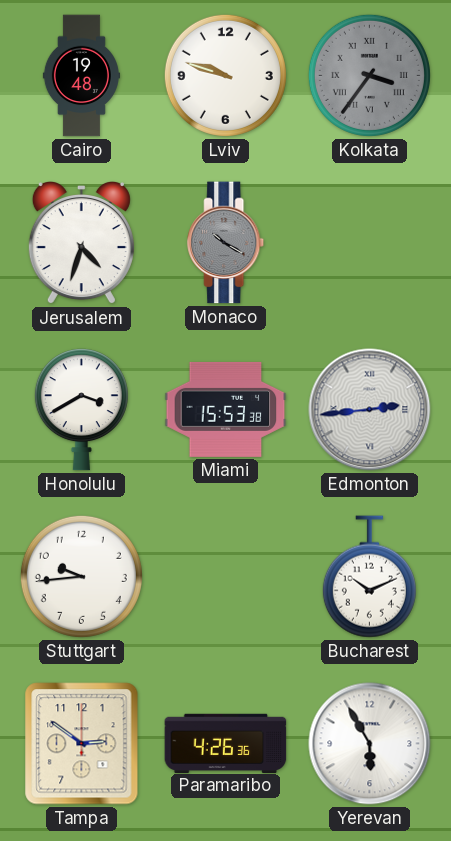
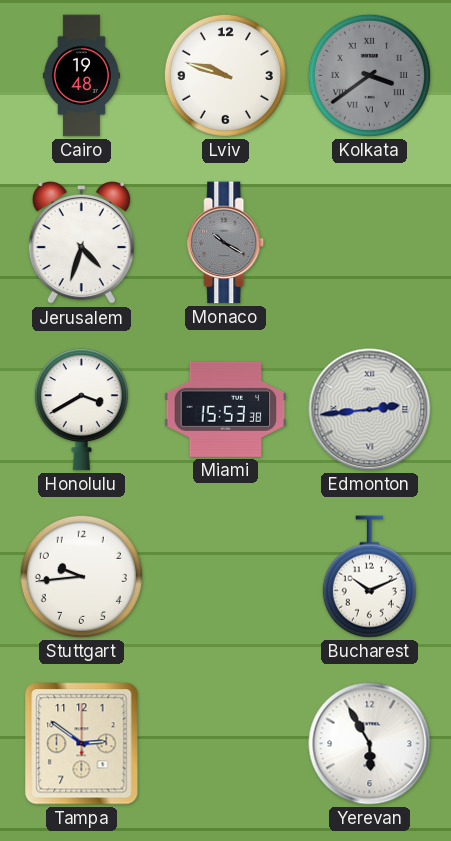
Kolkata: 3:36 -> 3:39 (369, 75)
Paramaribo: 4:26 -> none (226, 743)
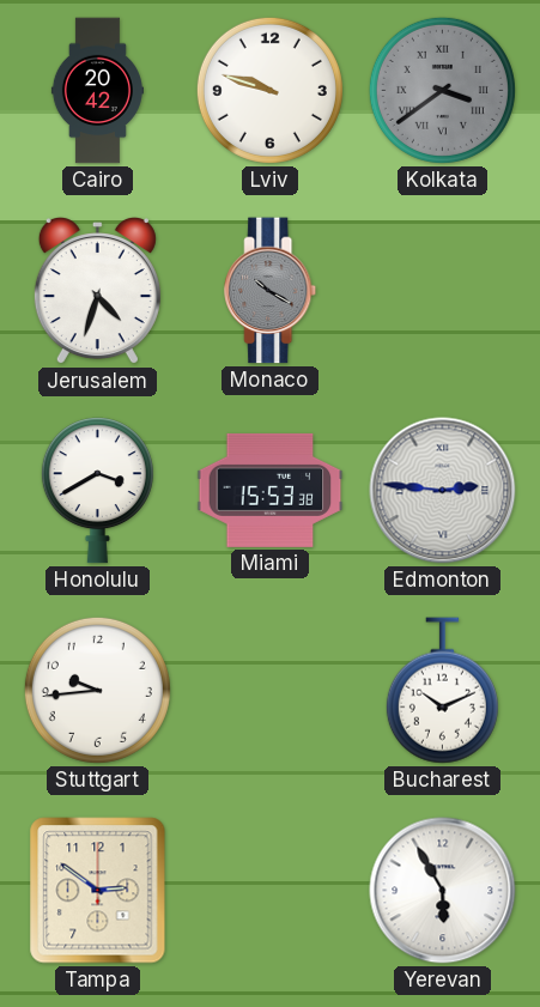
Cairo: 19:48 -> 20:42 (97, 91)
Edmonton: 2:44 -> 2:46 (443, 491)
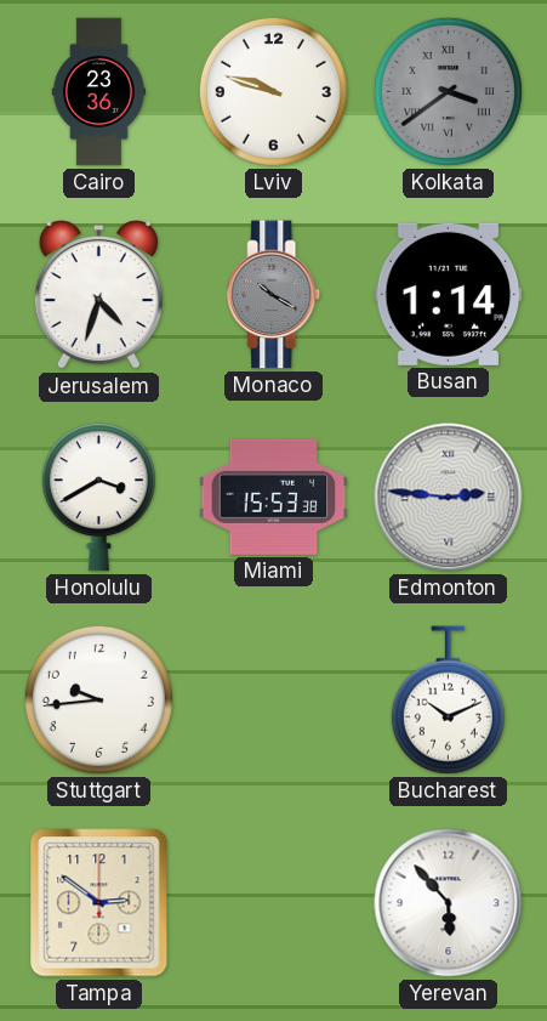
Cairo: 20:42 -> 23:36 (98, 92)
Busan: none -> 1:14 (449, 294)
Yerevan: 5:55 -> 5:53 (449, 903)
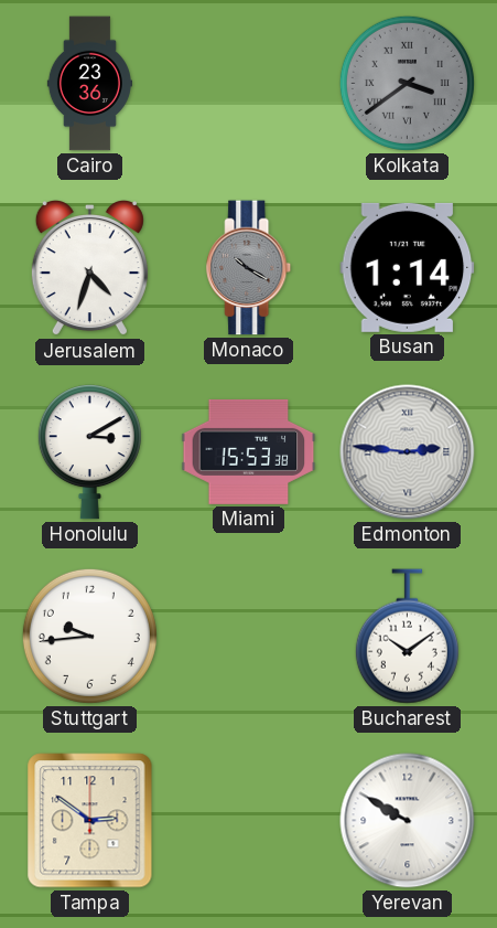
Lviv: 9:48 -> none (273, 91)
Honolulu: 3:40 -> 3:10 (89, 452)
Bucharest: 10:11 -> 10:09 (407, 637)
Yerevan: 5:53 -> 9:50 (408, 821)
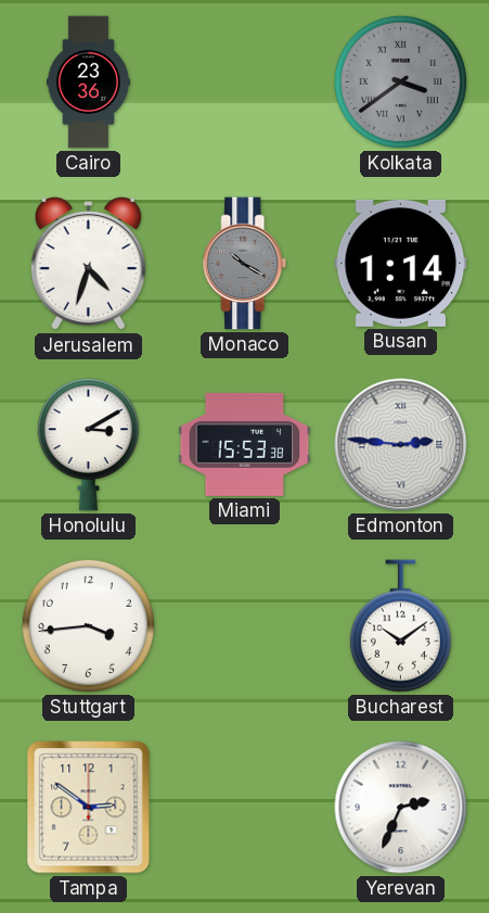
Stuttgart: 9:44 -> 3:44 (88, 625)
Yerevan: 9:50 -> 2:34 (401, 808)
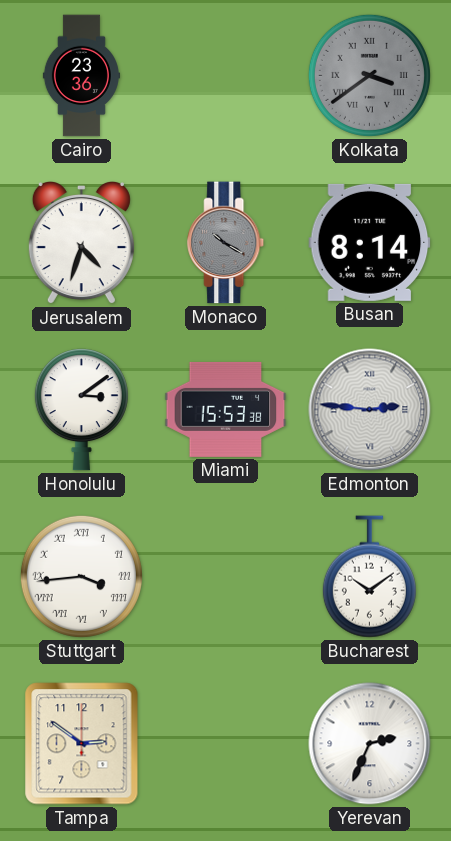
Busan: 1:14 -> 8:14 (370, 242)
Honolulu: 3:10 -> 3:09 (81, 410)
Stuttgart numerals: Arabic -> Roman (81, 576)
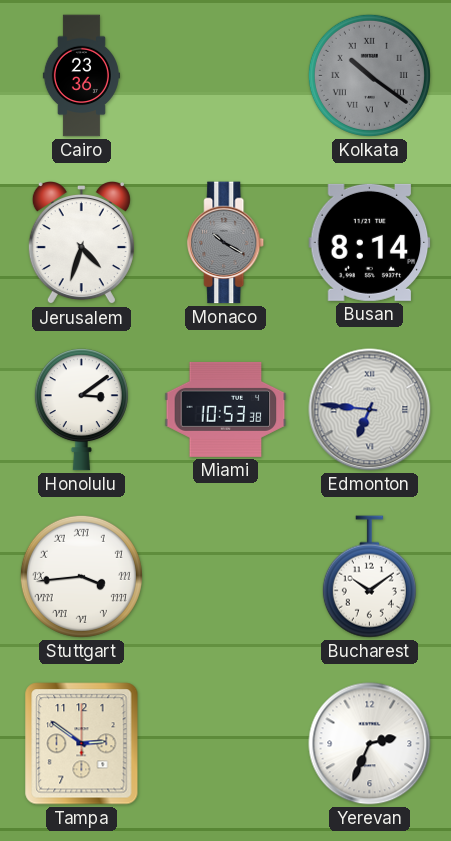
Kolkata: 3:39 -> 10:21 (369, 75)
Miami: 15:53 -> 10:53 (226, 409)
Edmonton: 2:46 -> 6:46 (370, 410)
